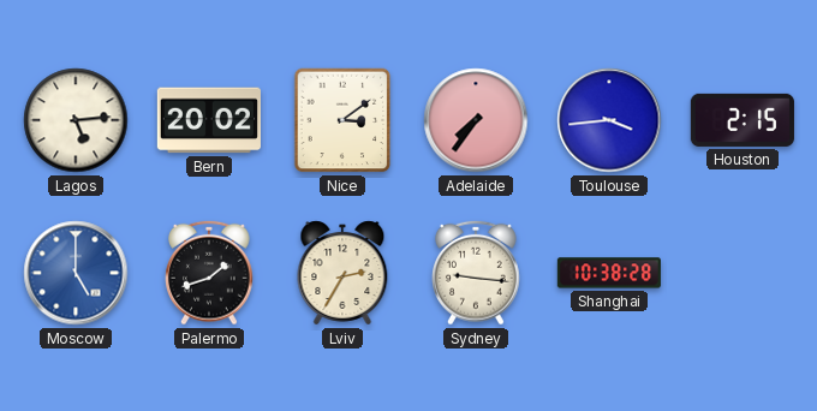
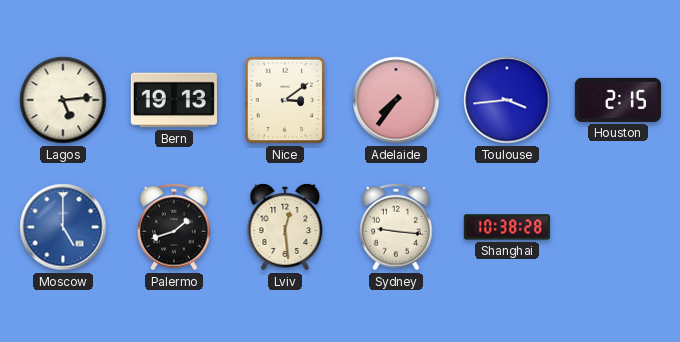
Bern: 20:02 -> 19:13 (174, 100)
Lviv: 2:35 -> 12:29 (285, 227)
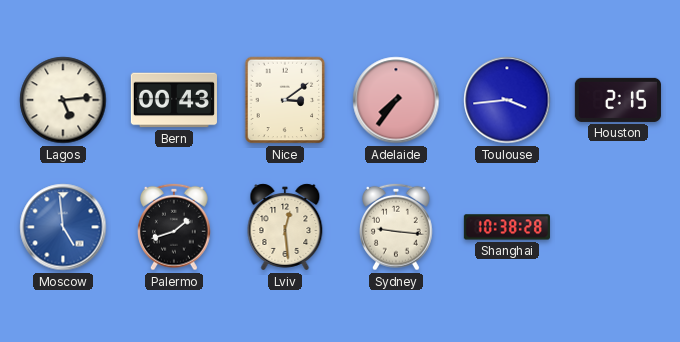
Bern: 19:13 -> 00:43 (174, 100)
Moscow: 5:00 -> 4:59 (63, 227)
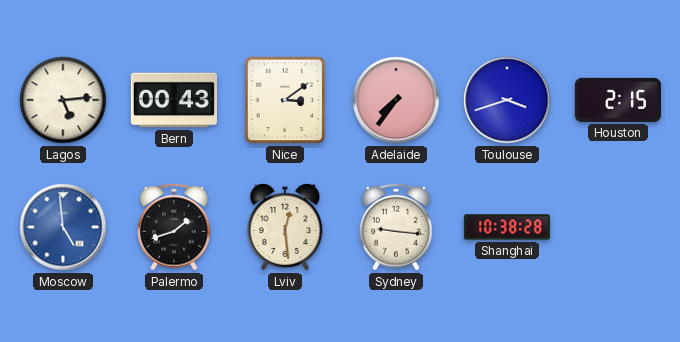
Toulouse: 3:44 -> 3:42 (507, 100)
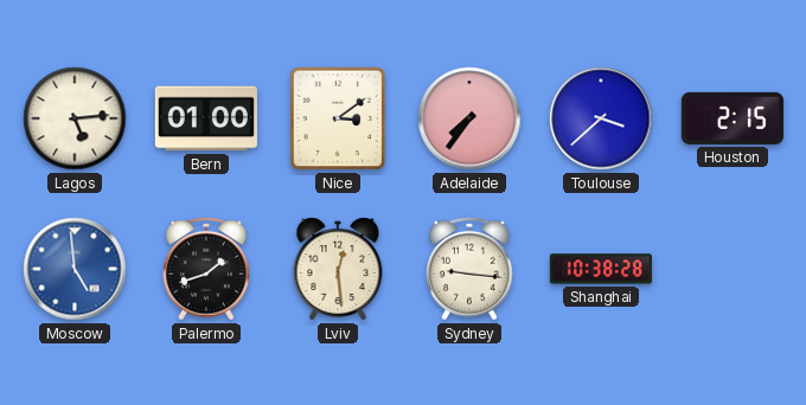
Bern: 00:43 -> 01:00 (206, 118)
Toulouse: 3:42 -> 3:38 (601, 118)
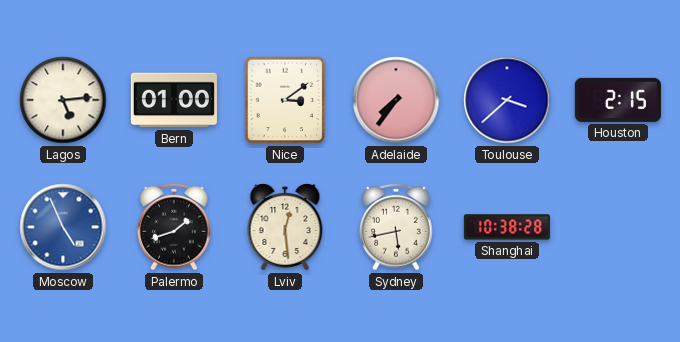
Moscow: 4:59 -> 4:56 (63, 227)
Sydney: 9:16 -> 5:43 (397, 227)
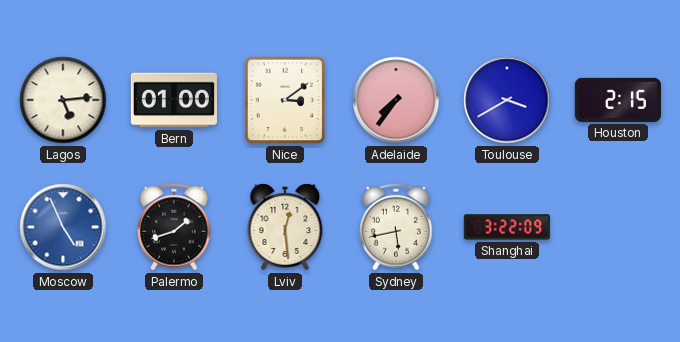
Toulouse: 3:38 -> 3:40 (507, 100)
Shanghai: 10:38 -> 3:22 (507, 227)
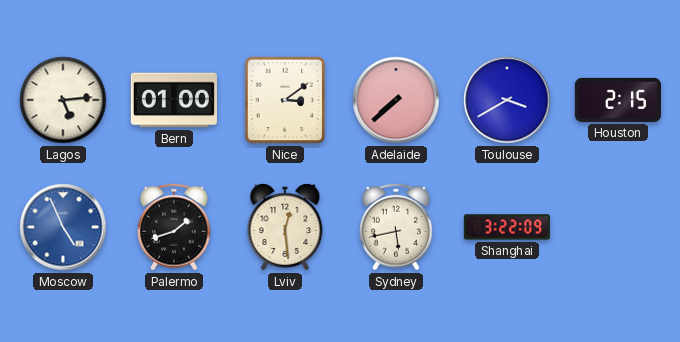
Adelaide: 7:36 -> 7:38 (396, 100)
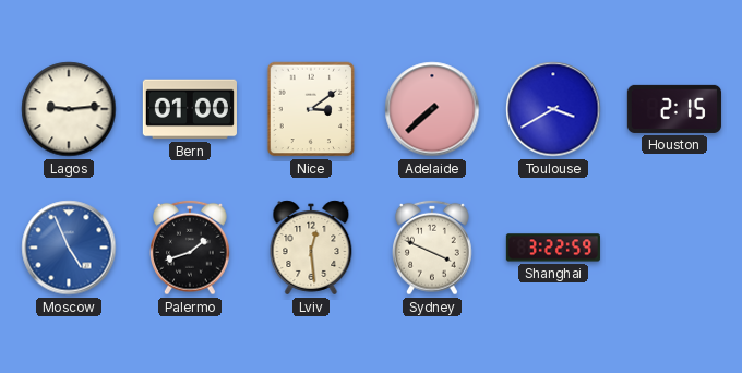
Lagos: 5:14 -> 9:14 (69, 109)
Sydney: 5:43 -> 3:49 (433, 248)
Shanghai: 3:22:09 -> 3:22:59 (553, 248)
